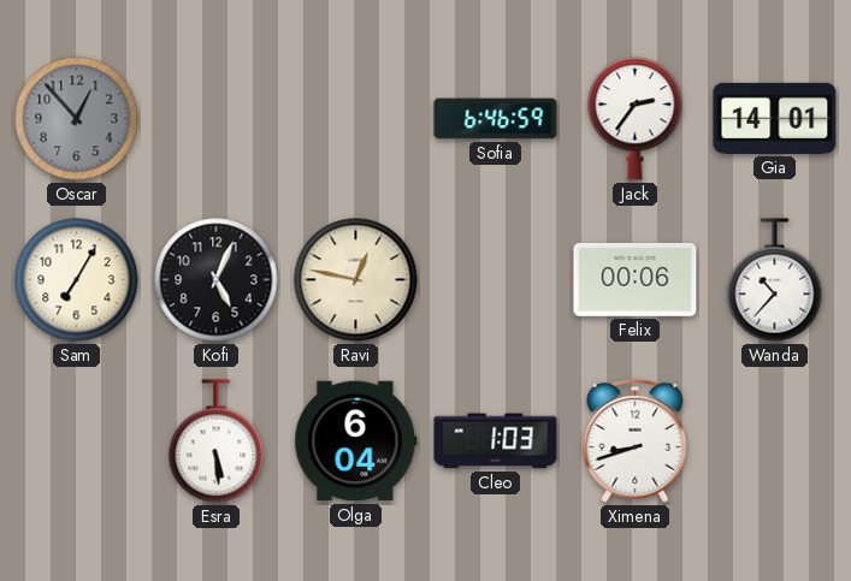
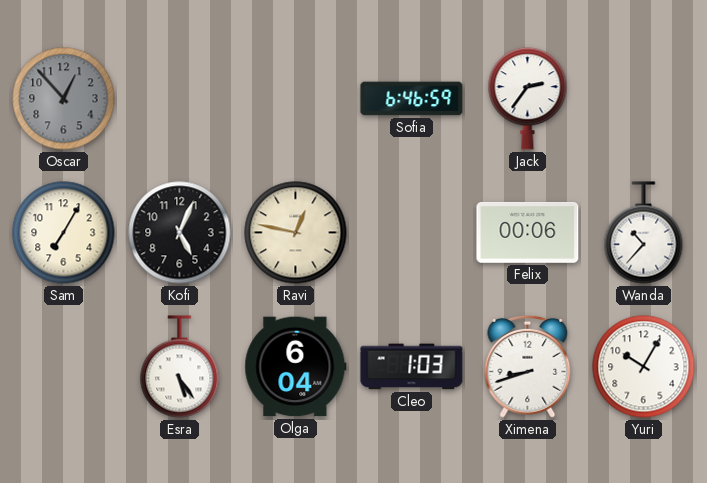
Gia: 14:01 -> none (775, 118)
Esra: 5:29 -> 5:24 (180, 367)
Yuri: none -> 10:05 (644, 367)
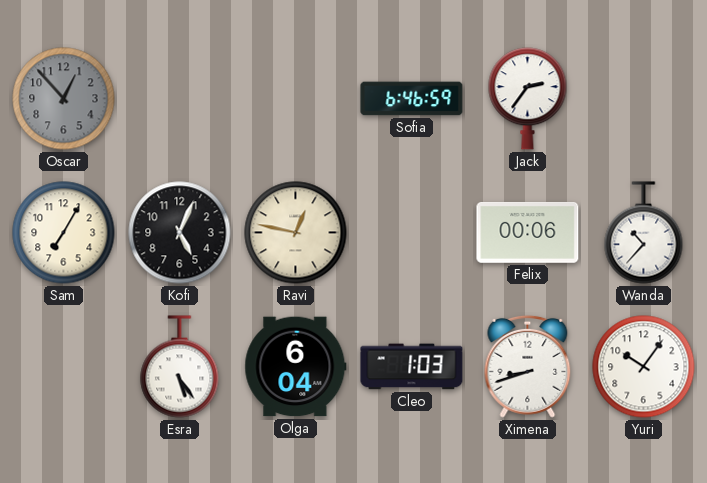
Yuri: 10:05 -> 10:06 (644, 367)
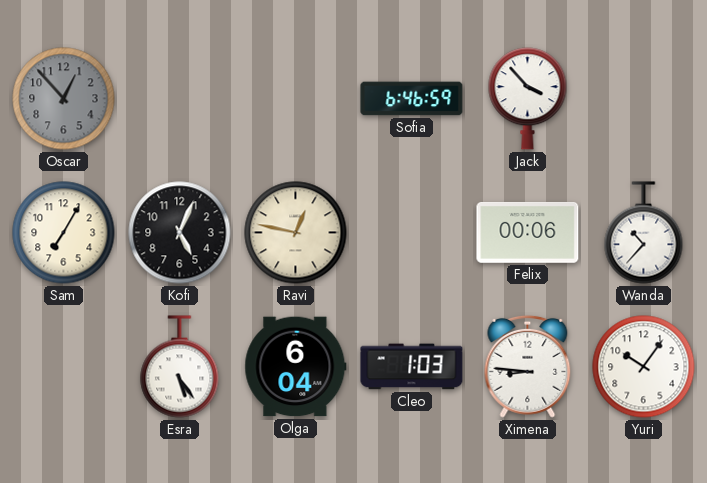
Jack: 2:36 -> 3:53 (528, 99)
Ximena: 8:42 -> 8:46 (528, 366)
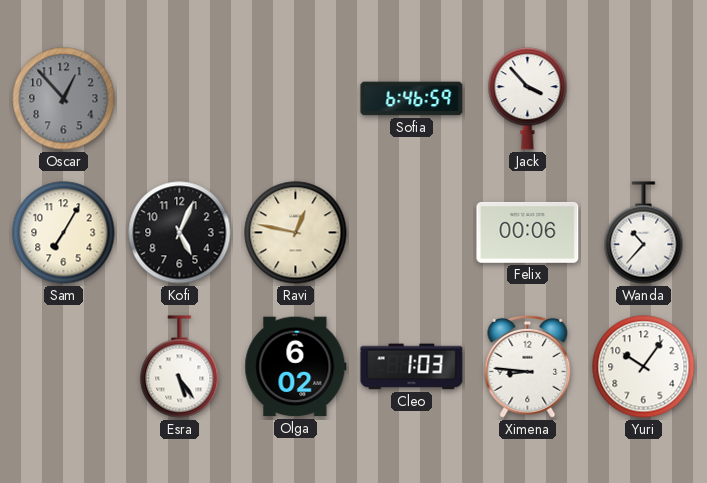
Olga: 6:04 -> 6:02 (296, 367)
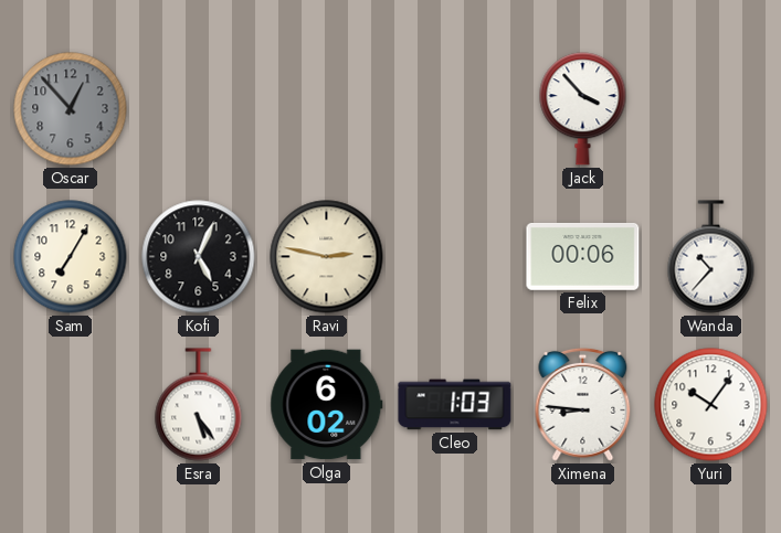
Sofia: 6:46 -> none (412, 99)
Ravi: 12:47 -> 2:47 (327, 257)
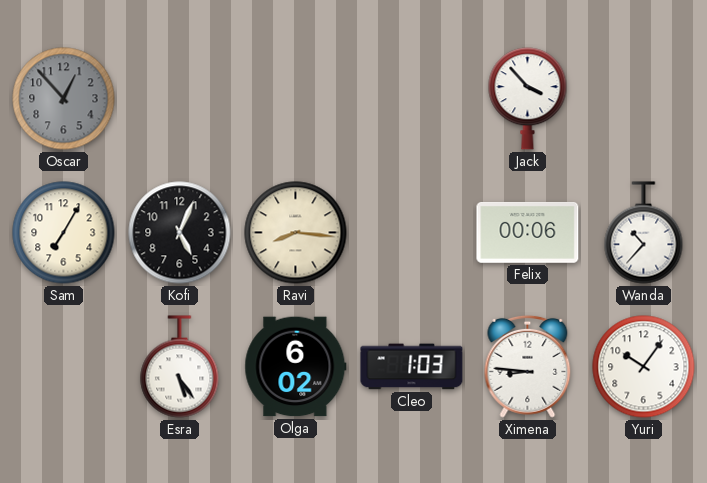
Ravi: 2:47 -> 8:16 (296, 233)
